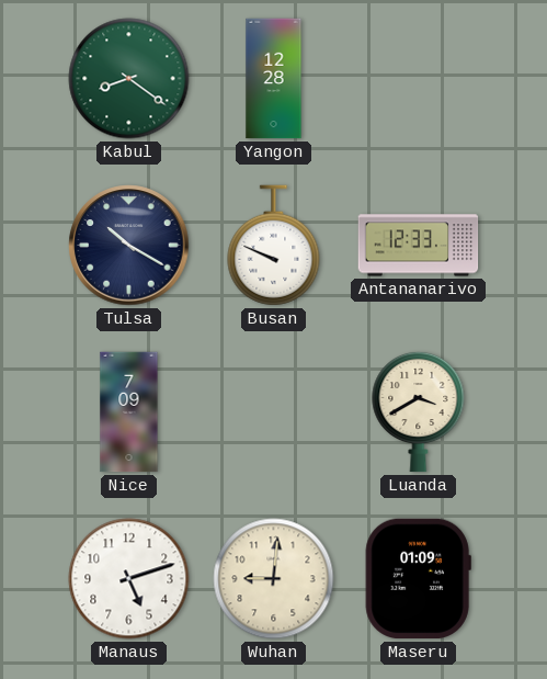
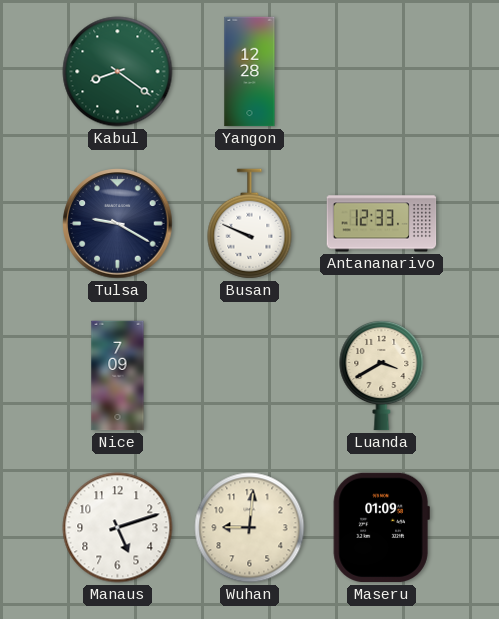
Tulsa: 10:20 -> 9:20 (118, 224)
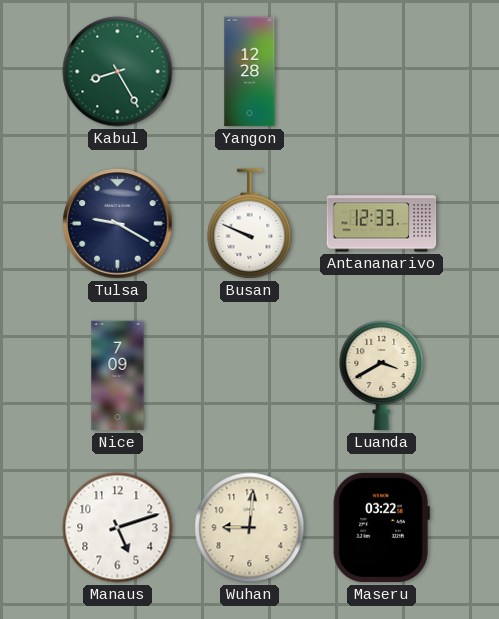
Kabul: 8:21 -> 8:25 (118, 72)
Maseru: 01:09 -> 03:22 (381, 528)
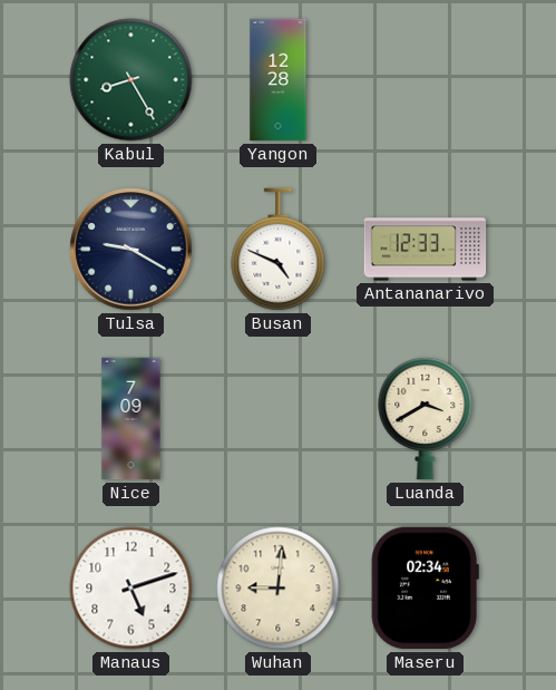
Busan: 9:49 -> 4:49 (279, 250)
Maseru: 03:22 -> 02:34 (425, 589)
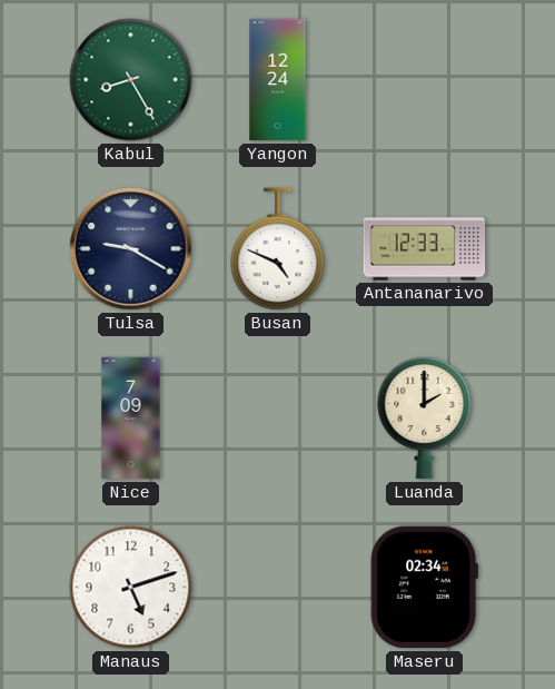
Yangon: 12:28 -> 12:24 (278, 80)
Luanda: 3:40 -> 2:00 (425, 417)
Wuhan: 9:01 -> none (279, 589)
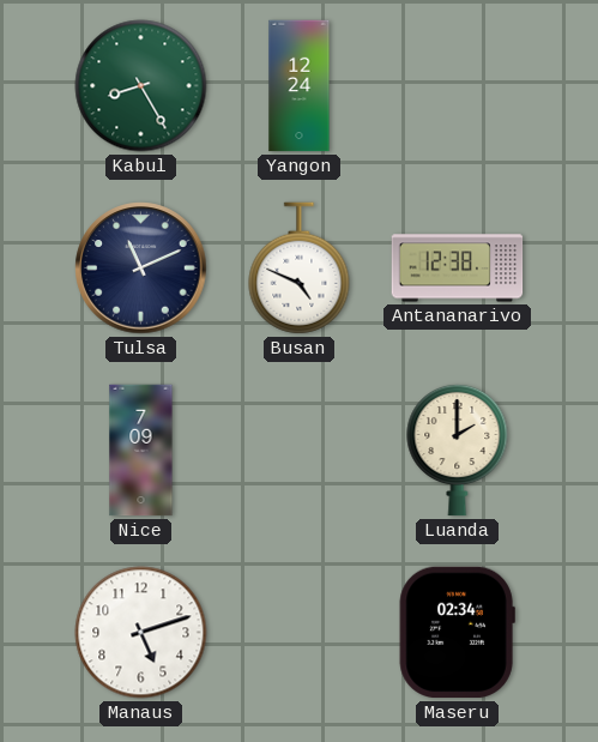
Tulsa: 9:20 -> 11:11 (141, 269)
Antananarivo: 12:33 -> 12:38 (458, 269)
